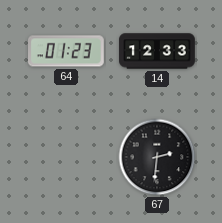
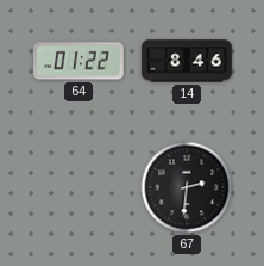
64: 01:23 -> 01:22 (80, 61)
14: 12:33 -> 8:46 (187, 61)
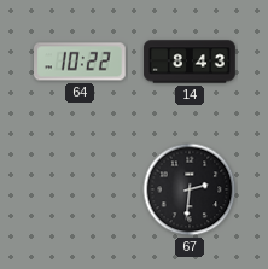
64: 01:22 -> 10:22 (81, 62)
14: 8:46 -> 8:43 (190, 62)
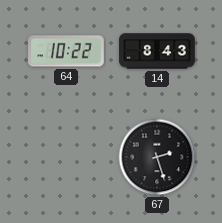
67: 2:31 -> 2:27 (157, 157)
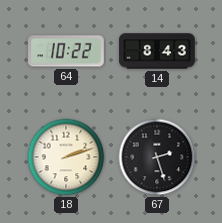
18: none -> 2:12 (66, 157)
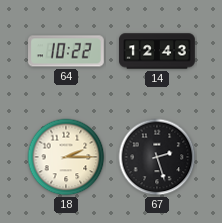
14: 8:43 -> 12:43 (157, 51)
18: 2:12 -> 2:15 (66, 157)
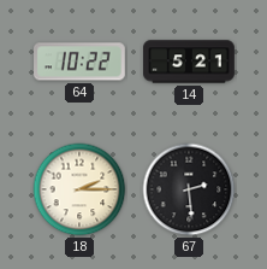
14: 12:43 -> 5:21 (189, 62)
67: 2:27 -> 2:29 (189, 189)
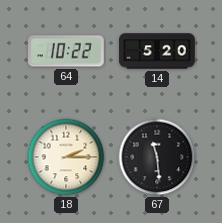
14: 5:21 -> 5:20 (157, 51)
67: 2:29 -> 11:29 (157, 157)
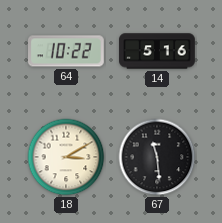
14: 5:20 -> 5:16 (157, 51)
18: 2:15 -> 3:10 (66, 157)
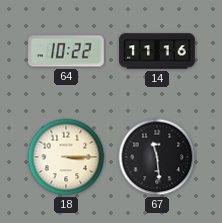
14: 5:16 -> 11:16 (157, 51)
18: 3:10 -> 3:15 (66, 157)
